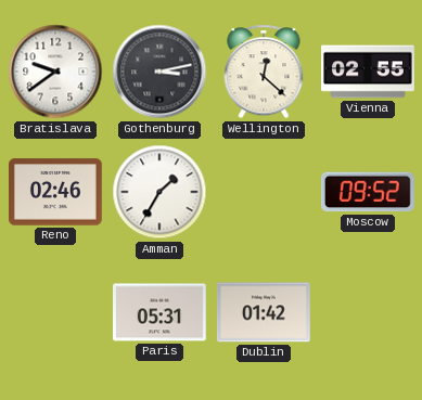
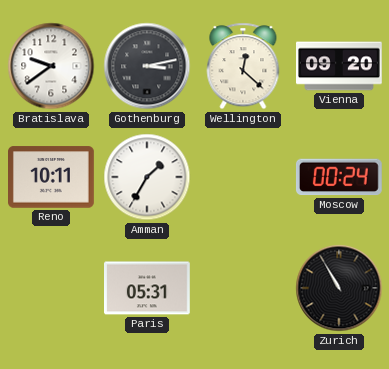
Vienna: 02:55 -> 09:20 (339, 66)
Reno: 02:46 -> 10:11 (52, 177)
Moscow: 09:52 -> 00:24 (339, 177)
Dublin: 01:42 -> none (264, 312)
Zurich: none -> 10:55 (339, 288)
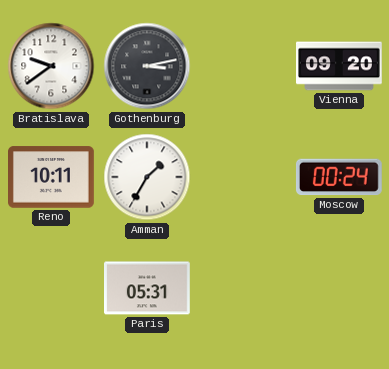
Wellington: 12:22 -> none (243, 66)
Zurich: 10:55 -> none (339, 288)
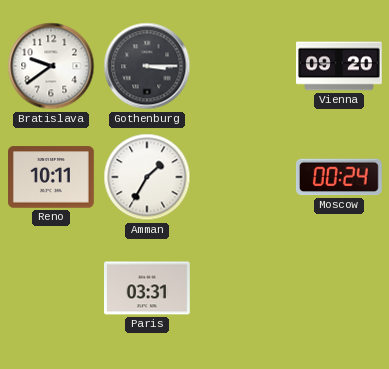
Gothenburg: 3:13 -> 3:15 (147, 66)
Paris: 05:31 -> 03:31 (148, 288)
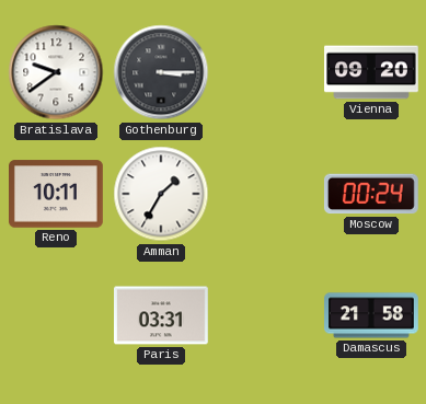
Damascus: none -> 21:58 (372, 315)
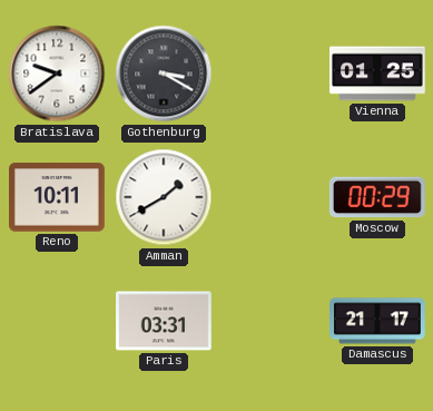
Gothenburg: 3:15 -> 3:20 (164, 74)
Vienna: 09:20 -> 01:25 (377, 74)
Amman: 1:35 -> 1:40 (164, 197)
Moscow: 00:24 -> 00:29 (377, 197)
Damascus: 21:58 -> 21:17 (378, 321)
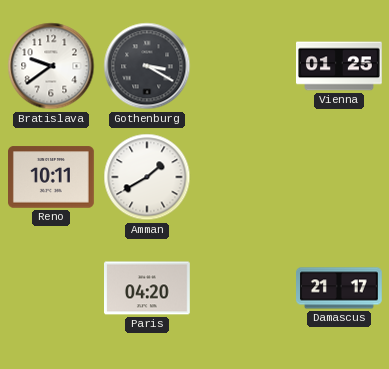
Moscow: 00:29 -> none (377, 197)
Paris: 03:31 -> 04:20 (148, 288)
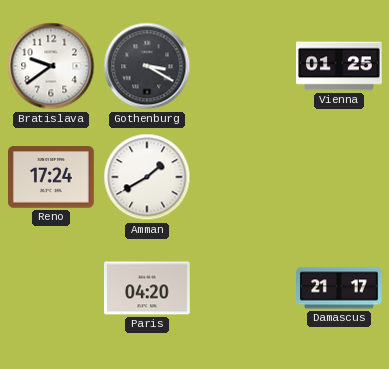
Reno: 10:11 -> 17:24 (52, 177)
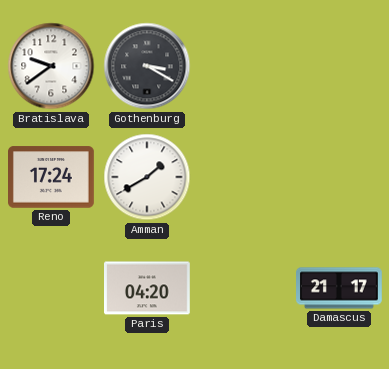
Vienna: 01:25 -> none (339, 66)
